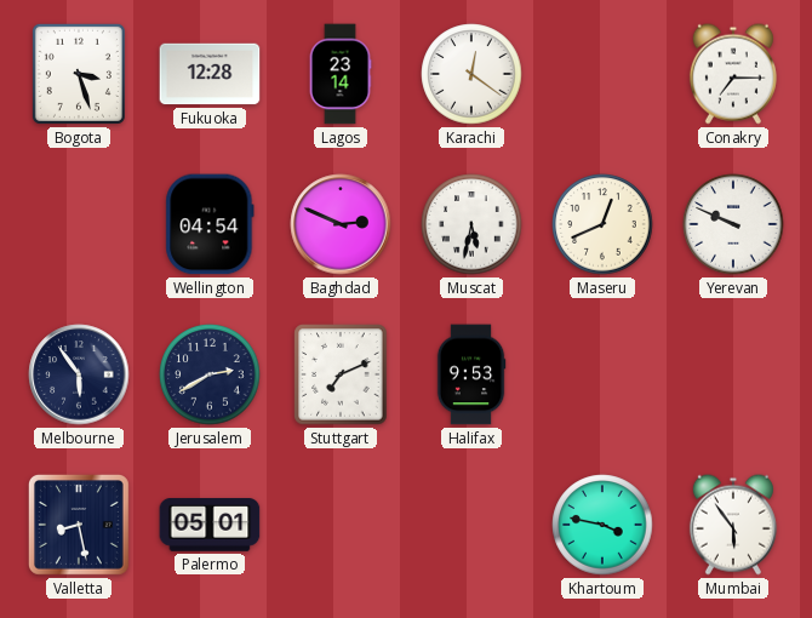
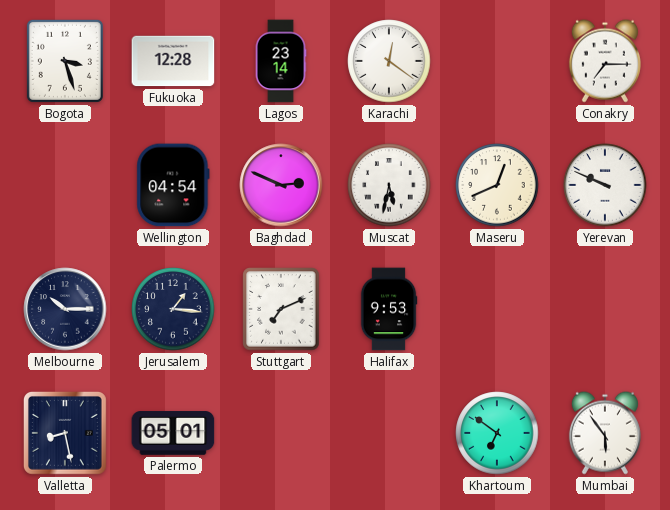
Melbourne: 5:54 -> 10:15 (65, 309)
Jerusalem: 2:40 -> 1:16 (173, 309)
Khartoum: 3:47 -> 6:51 (497, 433)
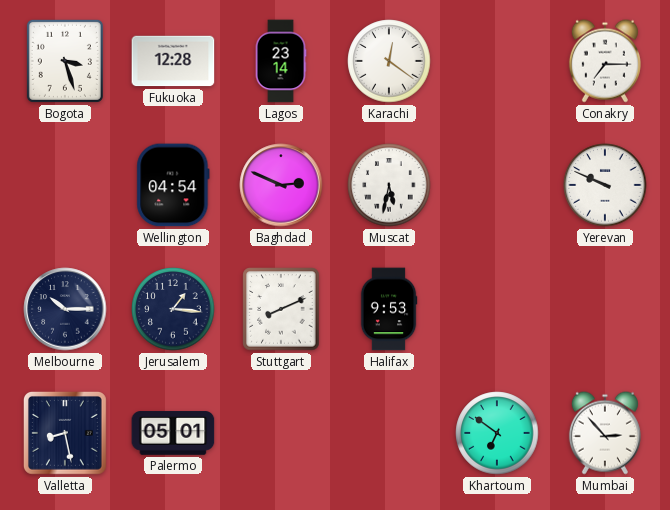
Maseru: 12:41 -> none (497, 185)
Stuttgart: 7:11 -> 8:11 (281, 309)
Mumbai: 5:54 -> 2:53 (605, 433)
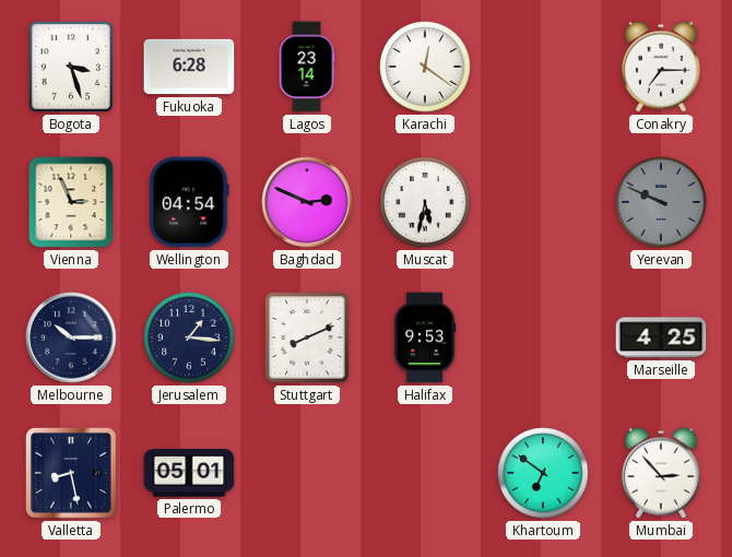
Fukuoka: 12:28 -> 6:28 (189, 67)
Vienna: none -> 2:56 (71, 202)
Yerevan dial: white -> grey (661, 202)
Marseille: none -> 4:25 (661, 337)
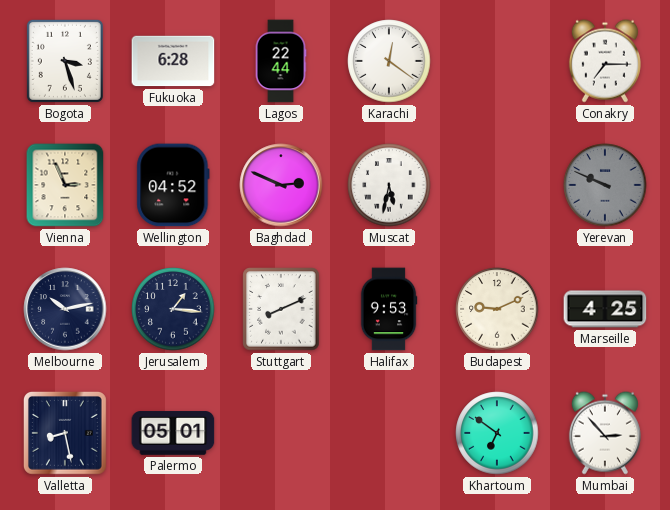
Lagos: 23:14 -> 22:44 (281, 61)
Wellington: 04:54 -> 04:52 (173, 185)
Melbourne: 10:15 -> 10:13 (65, 309)
Budapest: none -> 9:11 (497, 309)
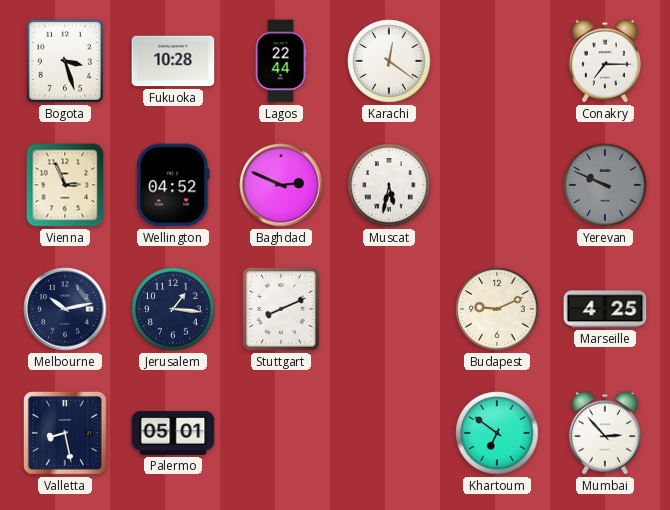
Fukuoka: 6:28 -> 10:28 (173, 61)
Halifax: 9:53 -> none (389, 309)
